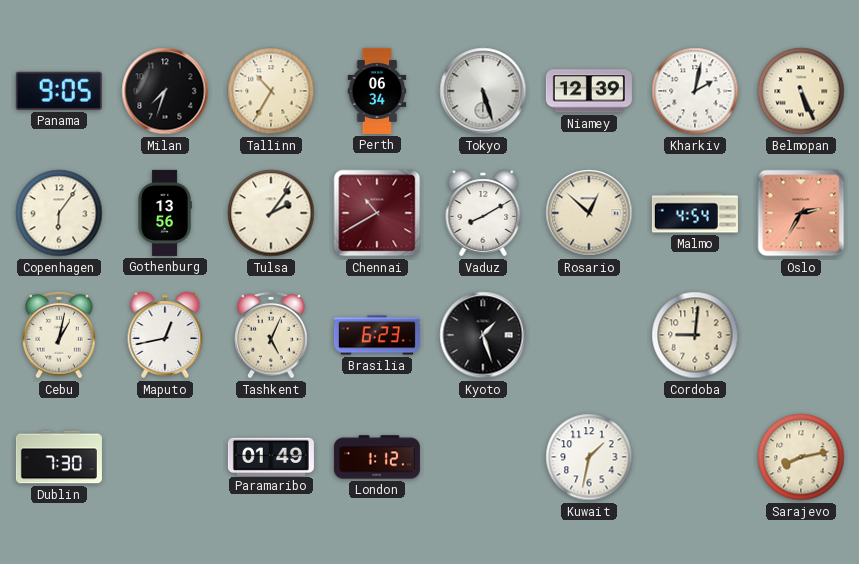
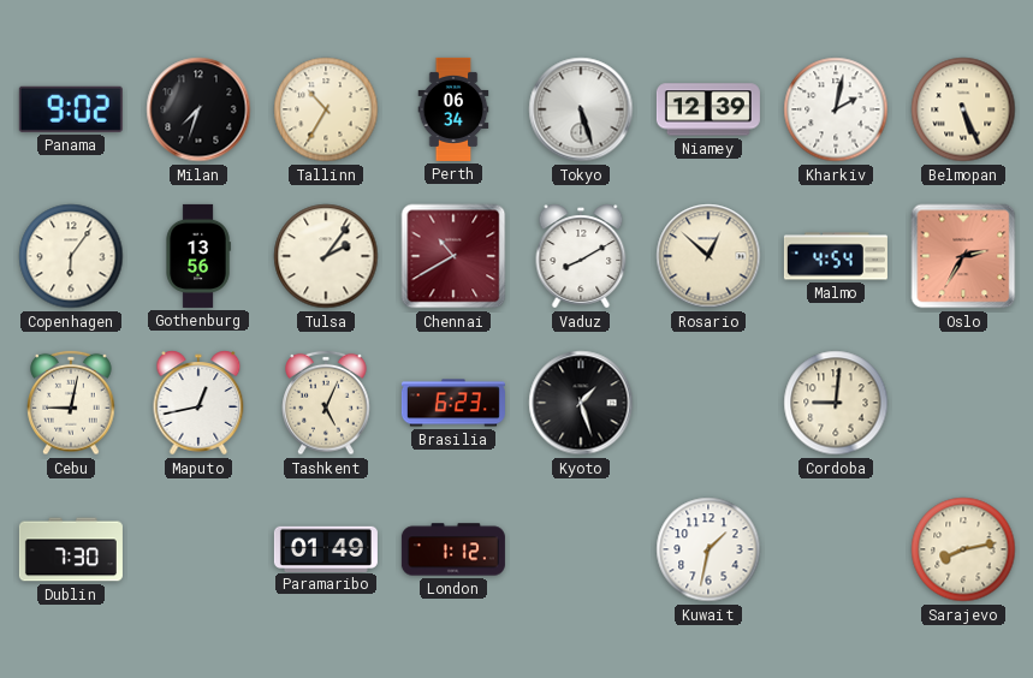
Panama: 9:05 -> 9:02 (71, 109)
Cebu: 1:02 -> 9:02 (71, 403)
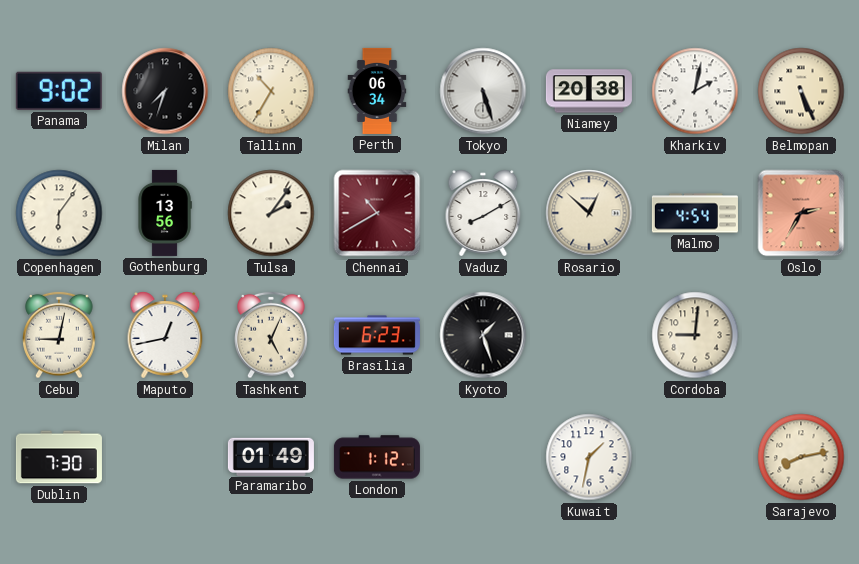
Niamey: 12:39 -> 20:38 (589, 91)
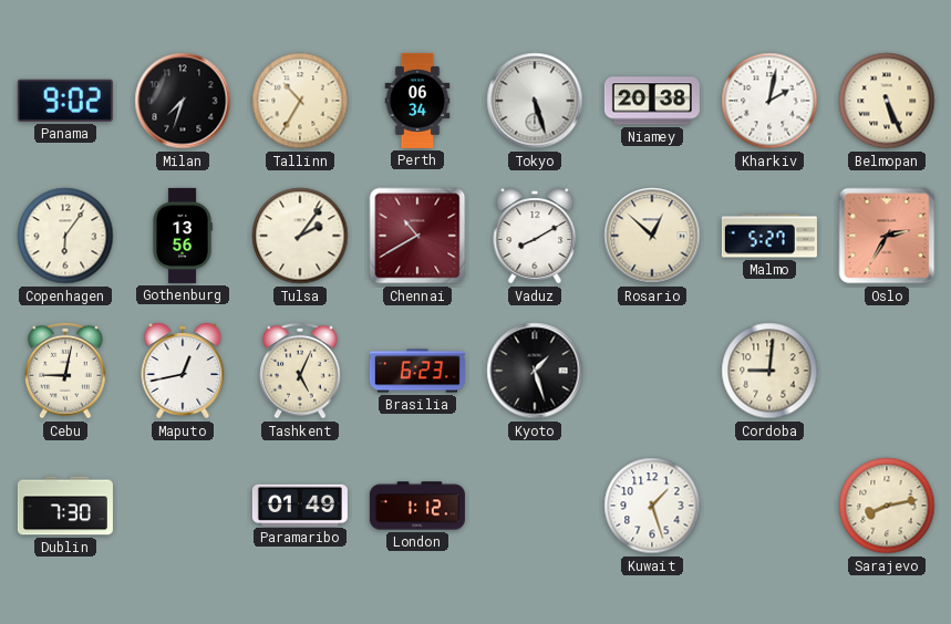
Malmo: 4:54 -> 5:27 (769, 236)
Kuwait: 1:32 -> 1:27 (652, 506)
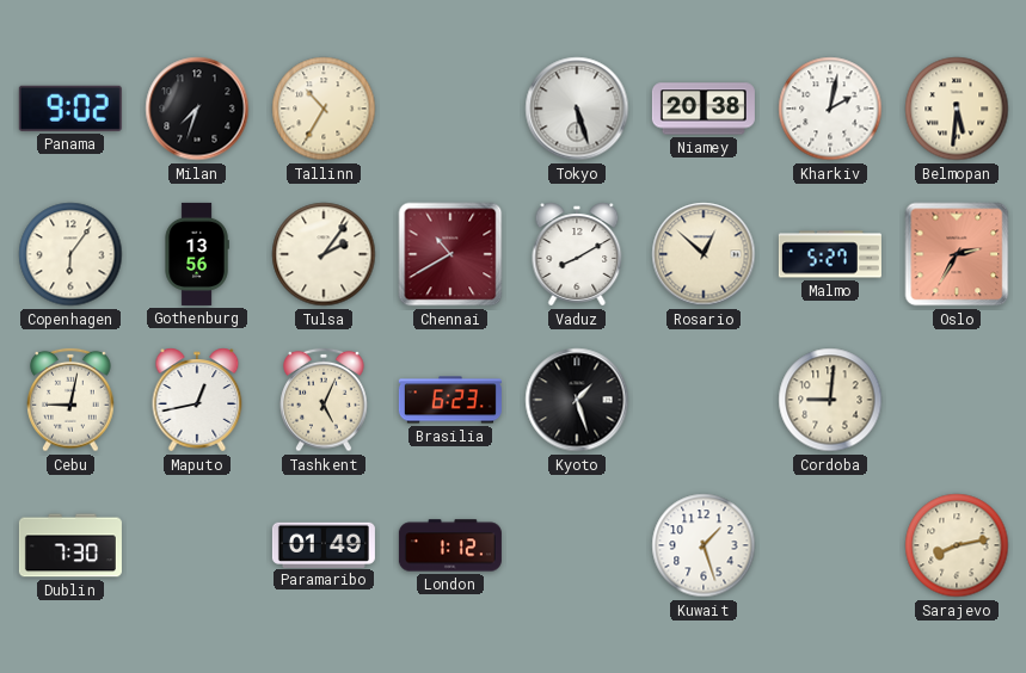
Perth: 06:34 -> none (417, 101)
Belmopan: 5:26 -> 5:31 (957, 109)
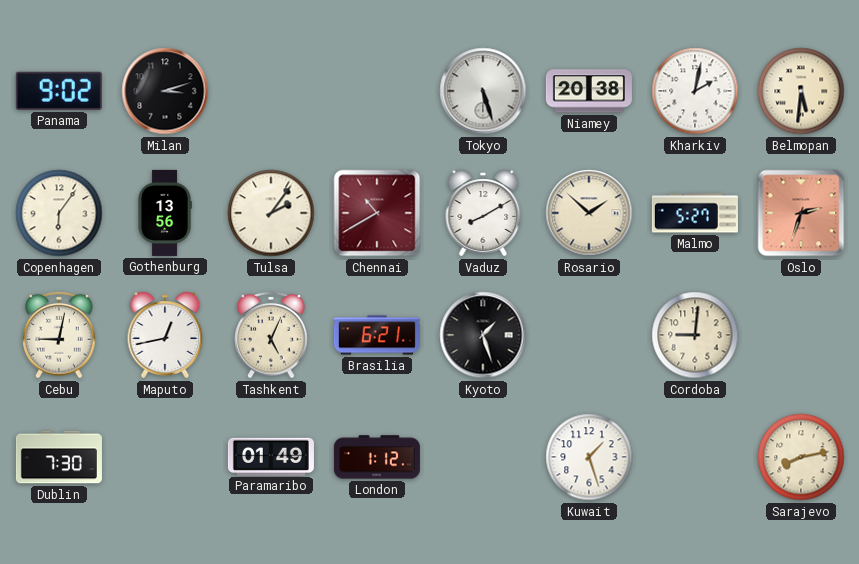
Milan: 7:33 -> 3:12 (165, 91)
Tallinn: 10:35 -> none (324, 109)
Rosario: 12:52 -> 1:52 (589, 213)
Oslo: 2:35 -> 2:33 (801, 213)
Brasilia: 6:23 -> 6:21 (377, 335)
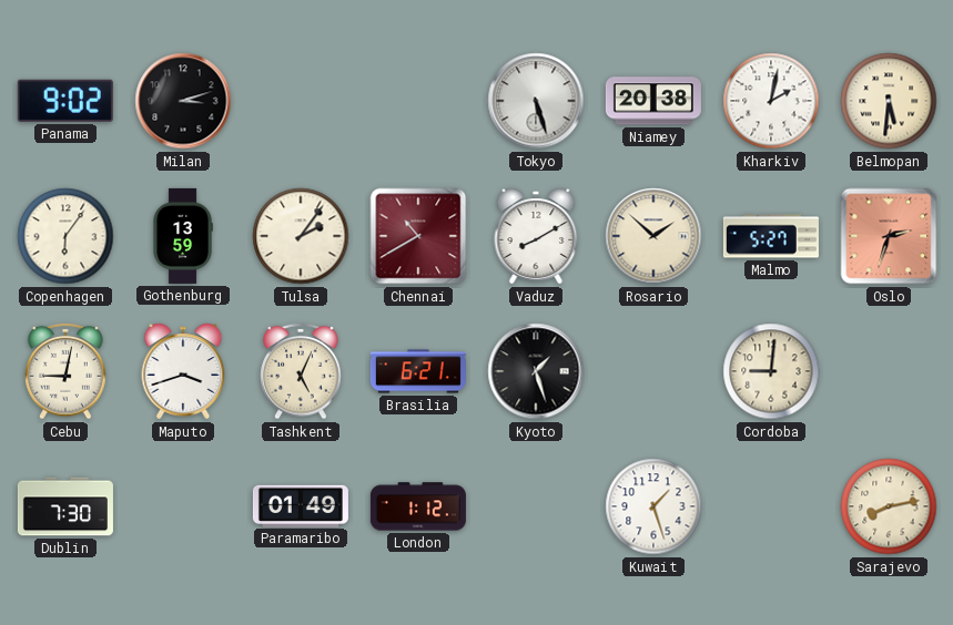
Gothenburg: 13:56 -> 13:59 (183, 236)
Maputo: 12:43 -> 3:42 (183, 371)
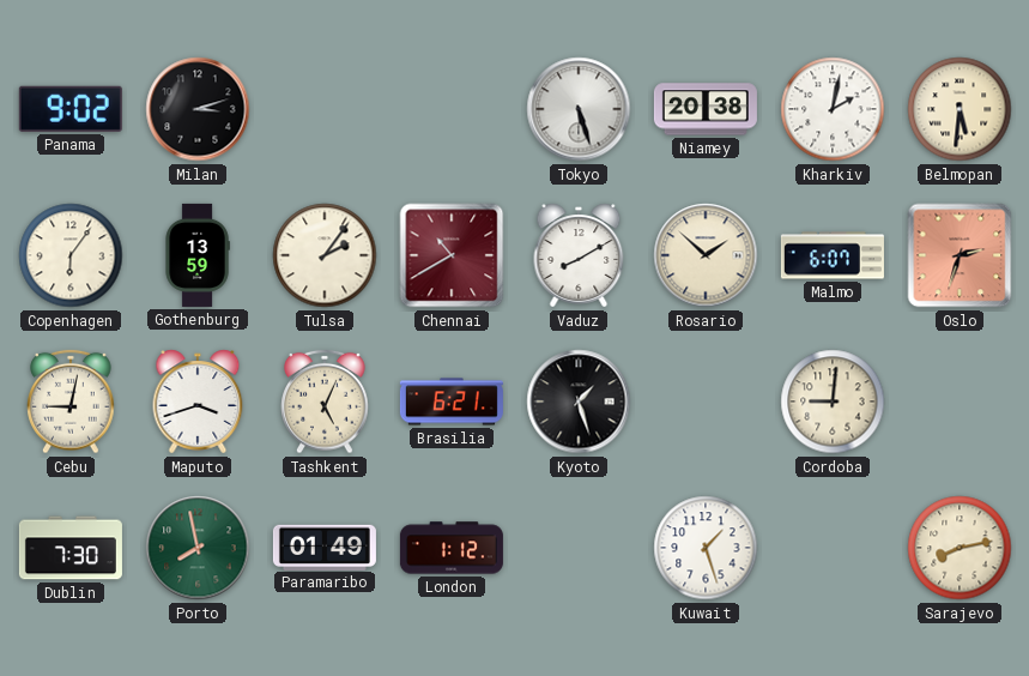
Malmo: 5:27 -> 6:07 (833, 255)
Porto: none -> 7:58 (198, 548)
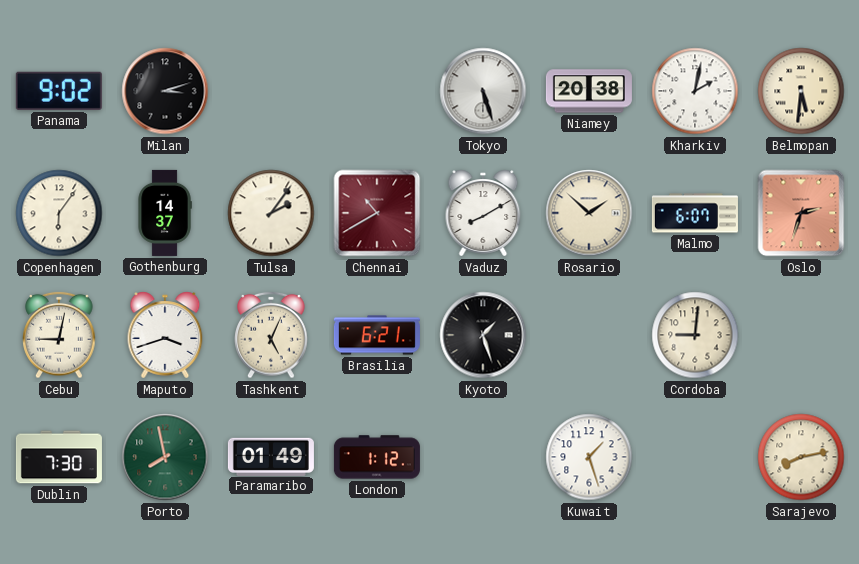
Gothenburg: 13:59 -> 14:37 (165, 213)
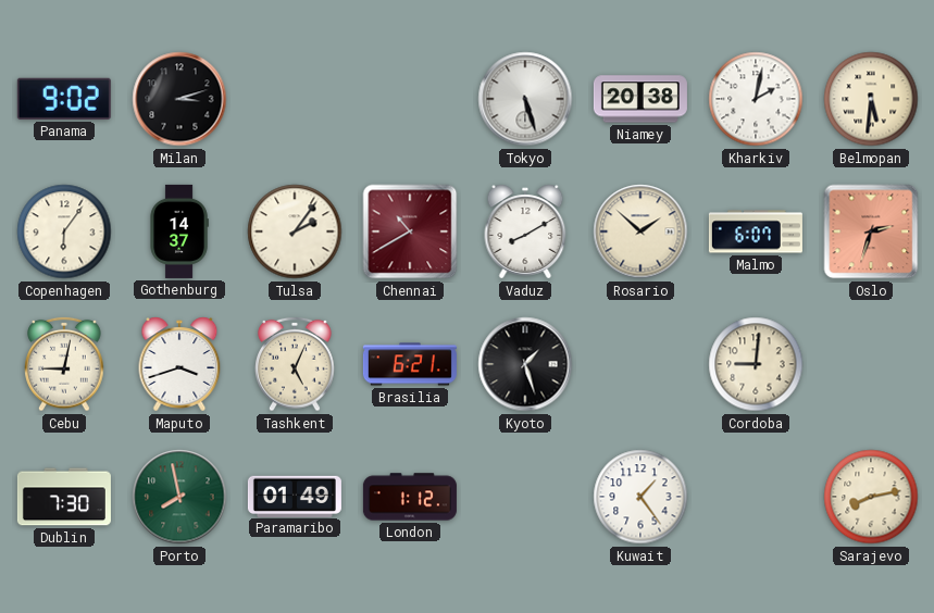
Kuwait: 1:27 -> 1:24 (640, 497)
